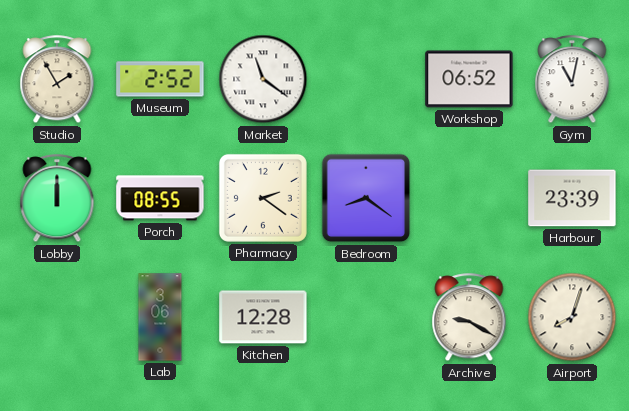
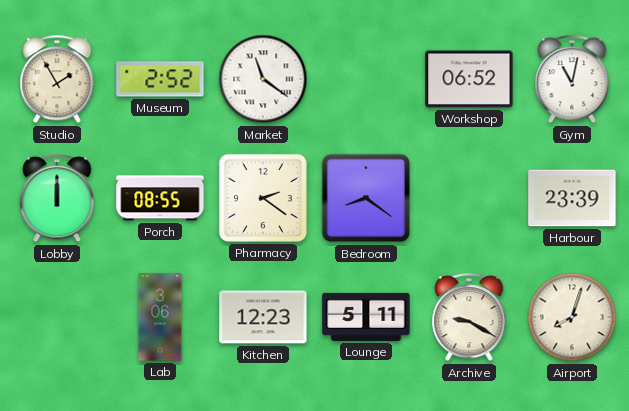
Kitchen: 12:28 -> 12:23 (263, 317)
Lounge: none -> 5:11 (366, 317)
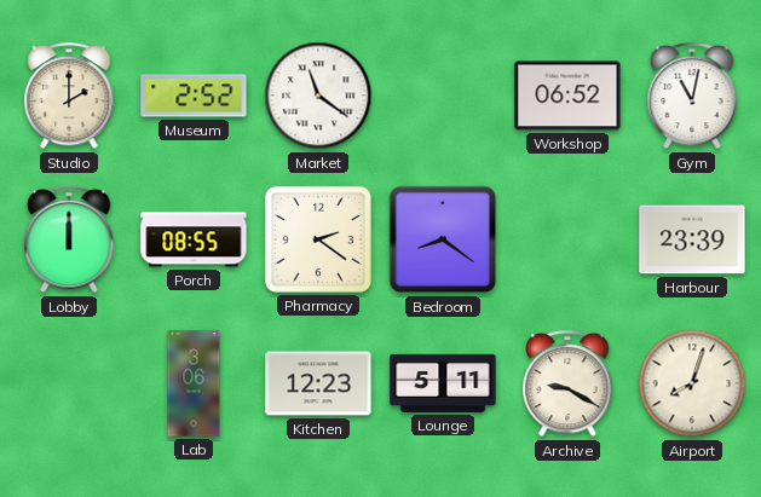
Studio: 1:55 -> 2:00 (69, 97)
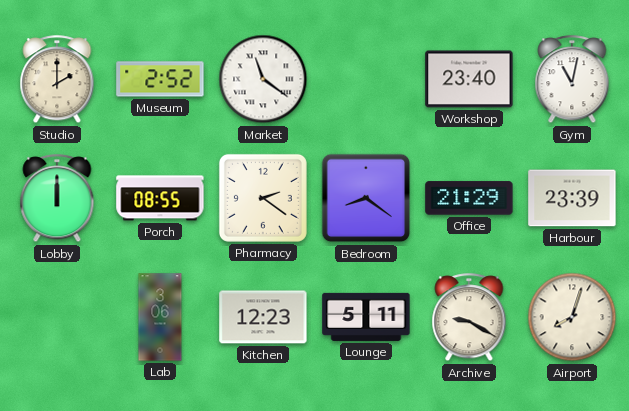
Workshop: 06:52 -> 23:40 (469, 79)
Office: none -> 21:29 (469, 198)
